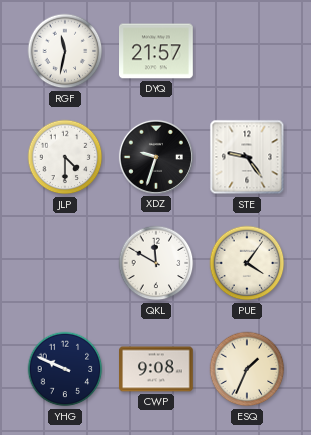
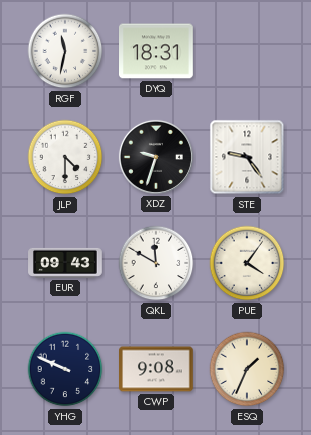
DYQ: 21:57 -> 18:31 (156, 51)
EUR: none -> 09:43 (65, 263)
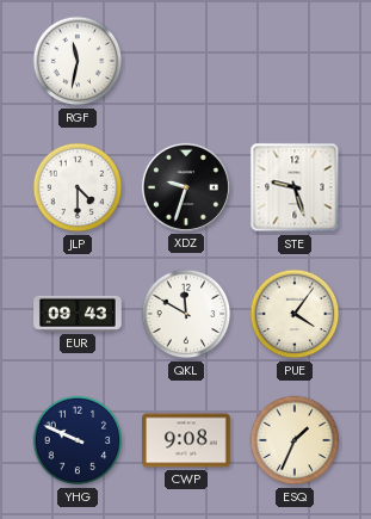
DYQ: 18:31 -> none (156, 51)
STE: 9:24 -> 9:27 (295, 187)
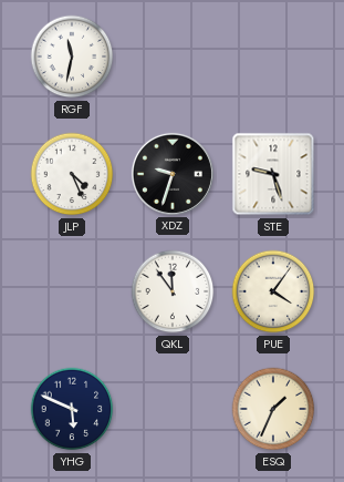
JLP: 4:30 -> 4:26 (72, 174)
EUR: 09:43 -> none (78, 314)
QKL: 11:50 -> 11:54 (173, 291)
YHG: 9:49 -> 5:49 (72, 409)
CWP: 9:08 -> none (186, 440)
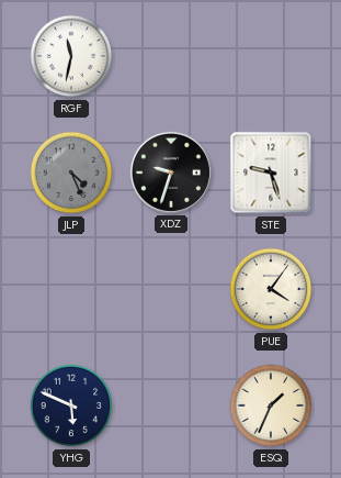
JLP dial: white -> grey (71, 173)
QKL: 11:54 -> none (173, 291)
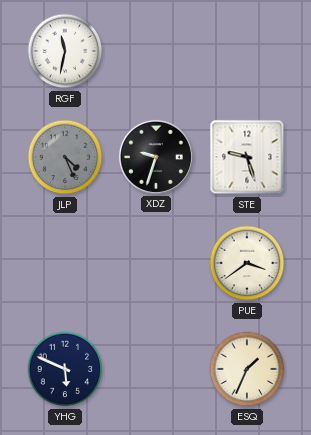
PUE: 4:06 -> 3:39 (247, 263)
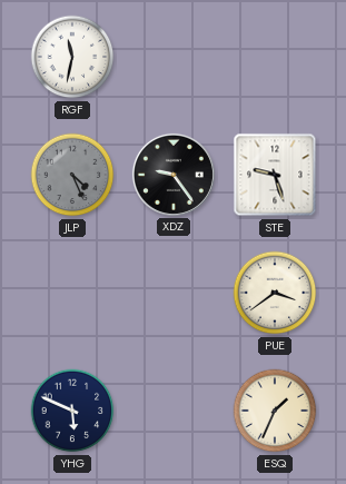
XDZ: 9:33 -> 9:24 (174, 175)
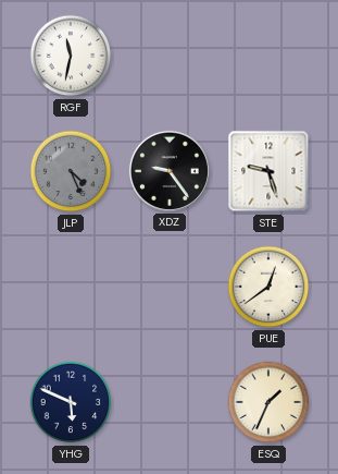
PUE: 3:39 -> 12:39 (268, 287)
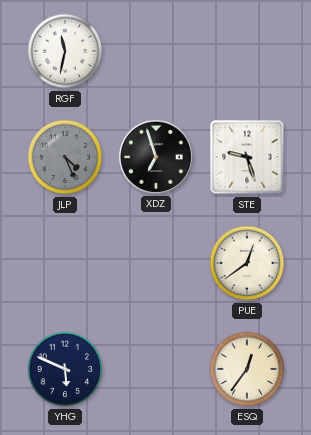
XDZ: 9:24 -> 6:57 (156, 157)
ESQ: 1:34 -> 12:36 (247, 369)
